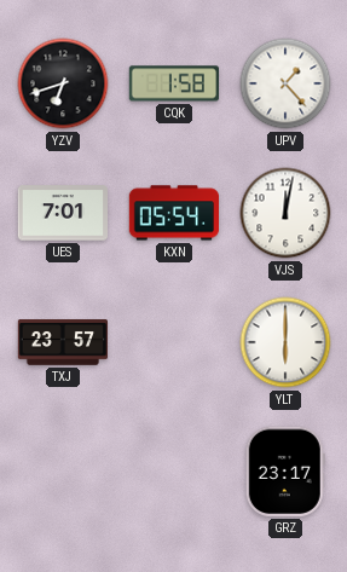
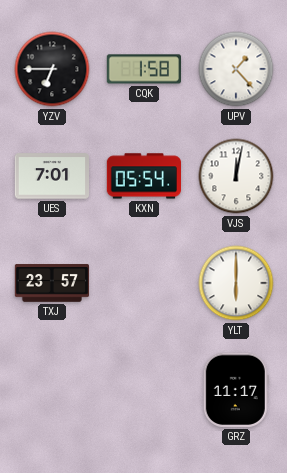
YZV: 6:42 -> 6:45 (52, 69)
GRZ: 23:17 -> 11:17 (236, 390)
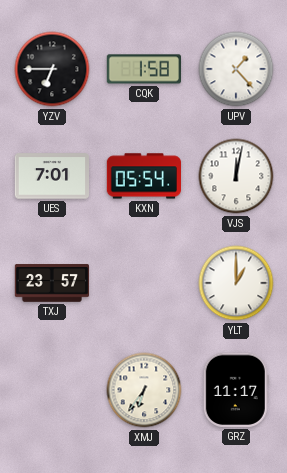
YLT: 6:00 -> 1:00 (236, 283)
XMJ: none -> 6:36 (144, 390)
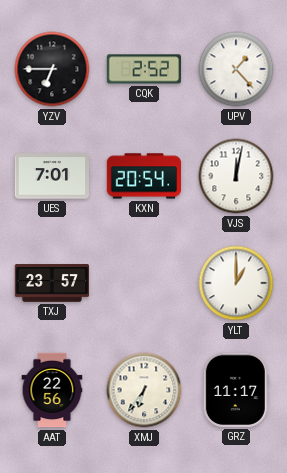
CQK: 1:58 -> 2:52 (143, 69)
KXN: 05:54 -> 20:54 (143, 176)
AAT: none -> 22:56 (52, 390)
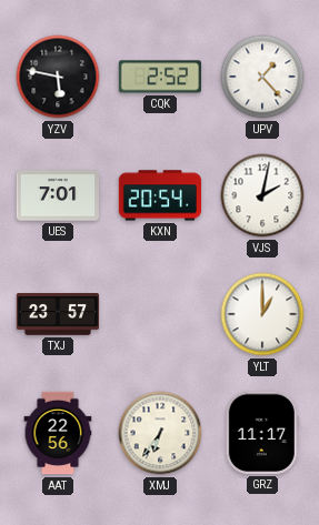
YZV: 6:45 -> 5:47 (58, 77)
VJS: 12:02 -> 2:02 (262, 195)
